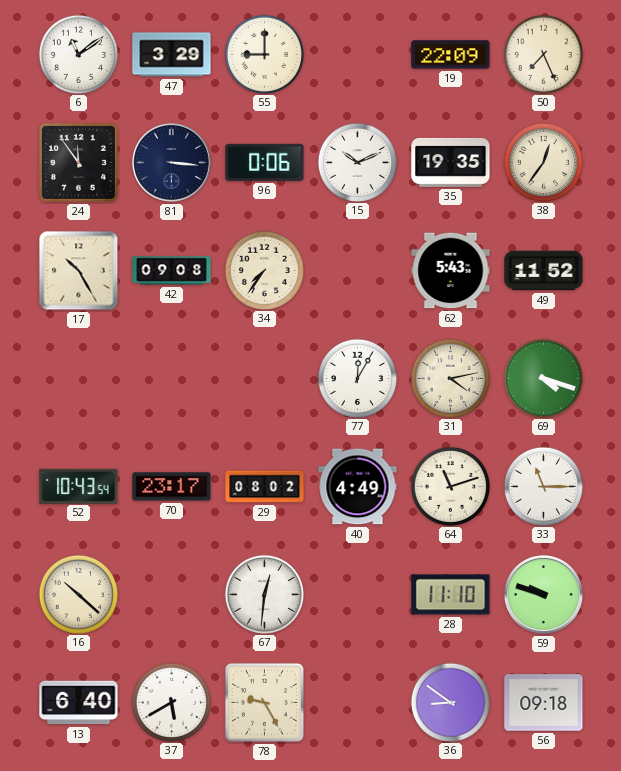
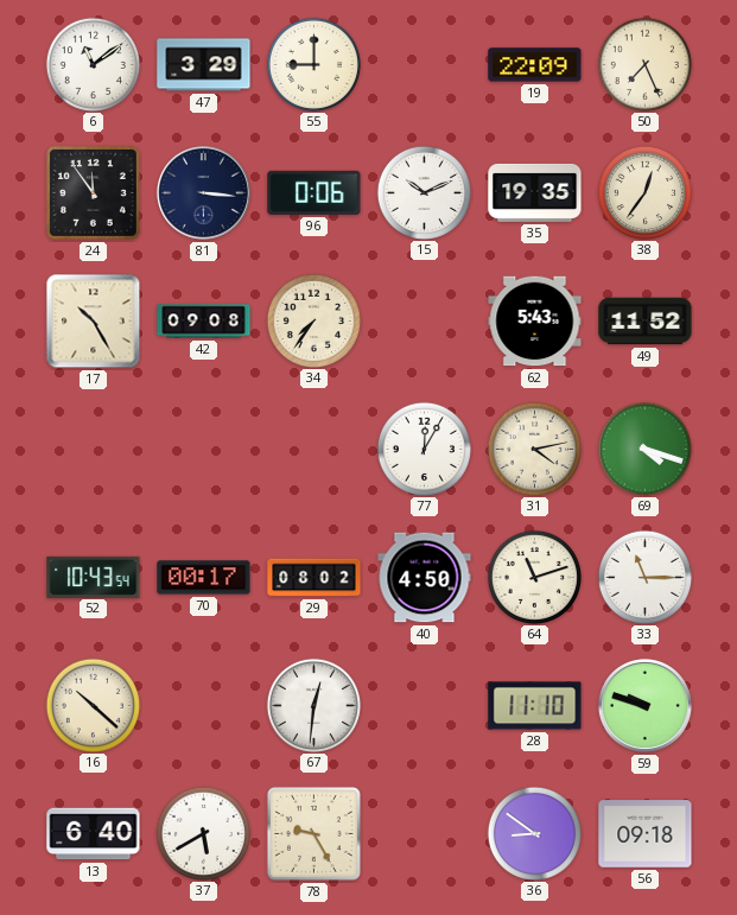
70: 23:17 -> 00:17 (204, 578)
40: 4:49 -> 4:50 (425, 578)
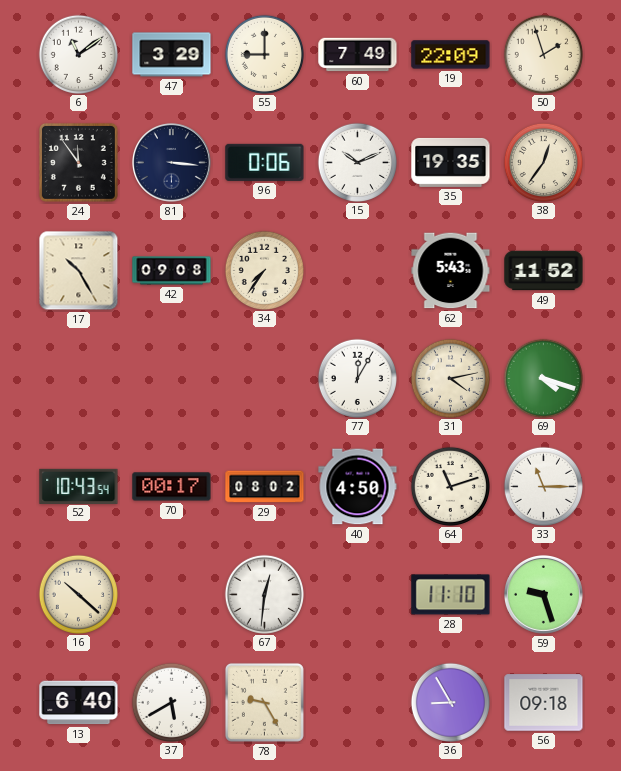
60: none -> 7:49 (358, 55)
50: 7:26 -> 1:57 (543, 54)
59: 9:48 -> 9:27 (543, 594)
36: 8:51 -> 8:55 (450, 702)
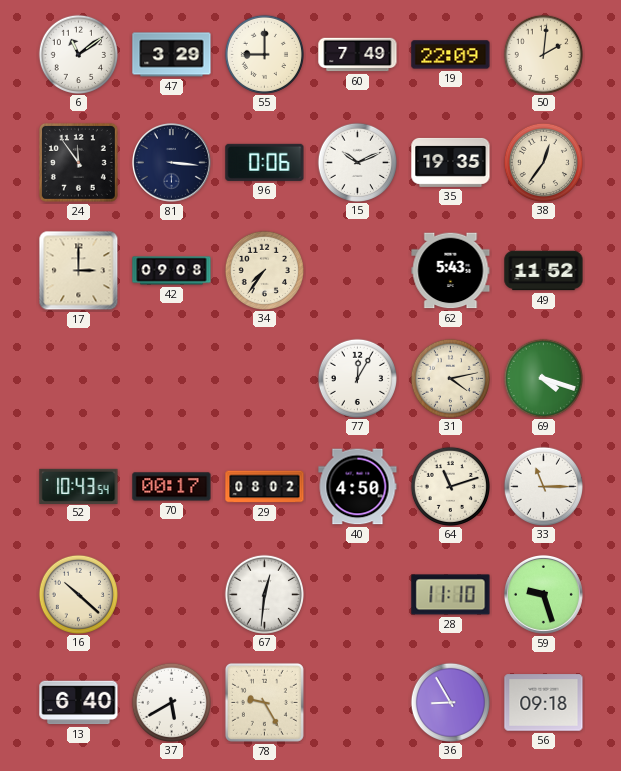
50: 1:57 -> 2:01 (543, 54)
17: 10:25 -> 3:00 (79, 271)
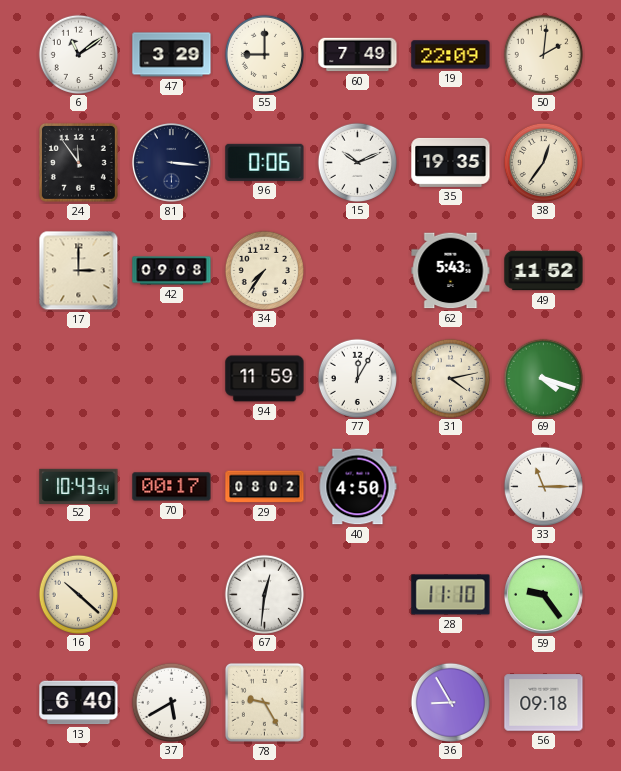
94: none -> 11:59 (265, 379)
64: 11:12 -> none (450, 486)
59: 9:27 -> 9:24 (543, 594)
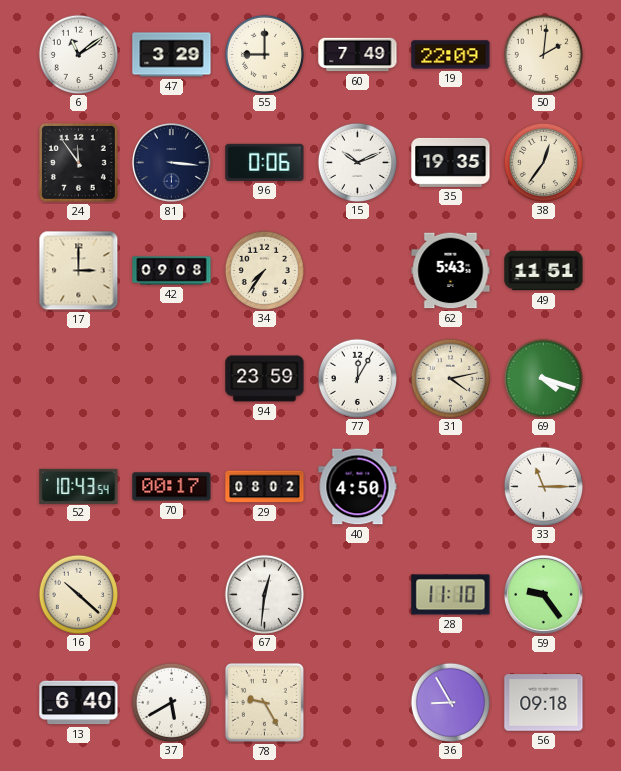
49: 11:52 -> 11:51 (544, 271)
94: 11:59 -> 23:59 (265, 379)
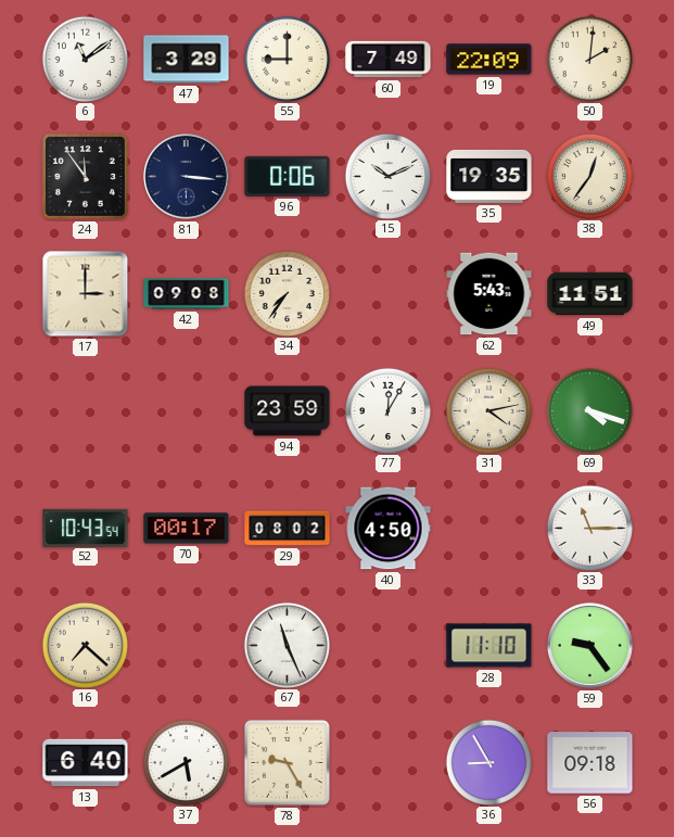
16: 10:22 -> 7:22 (85, 645)
67: 12:31 -> 11:26 (287, 645)
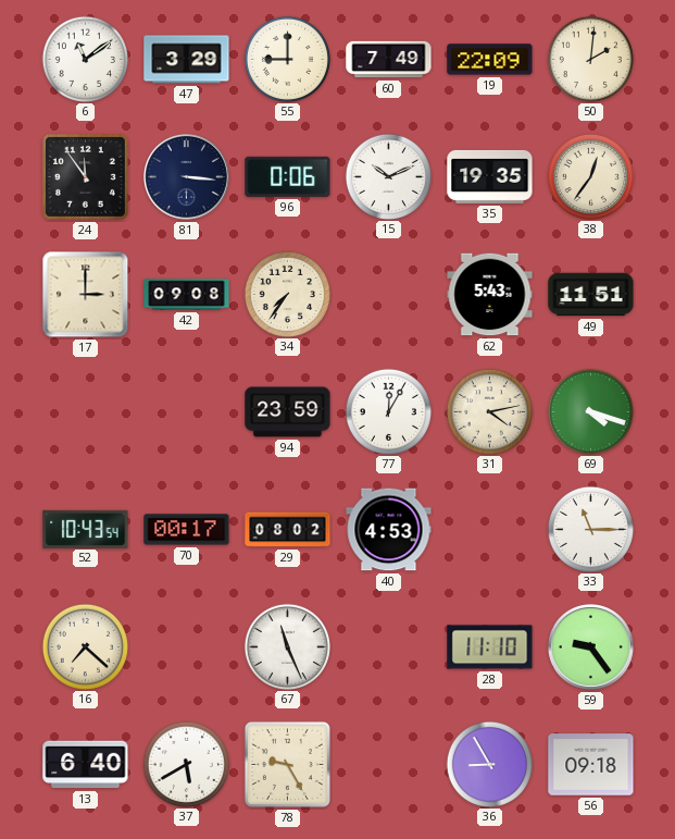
40: 4:50 -> 4:53 (389, 530)
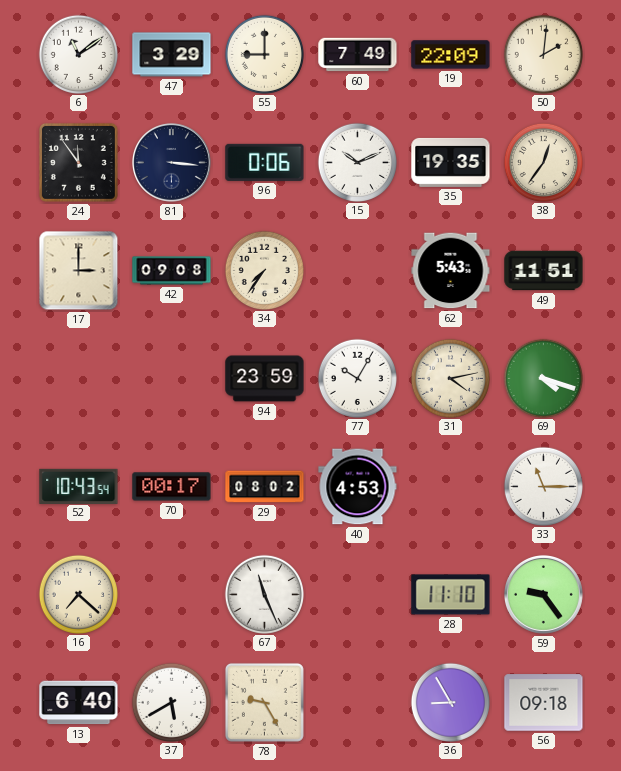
77: 12:05 -> 10:05 (357, 378)
